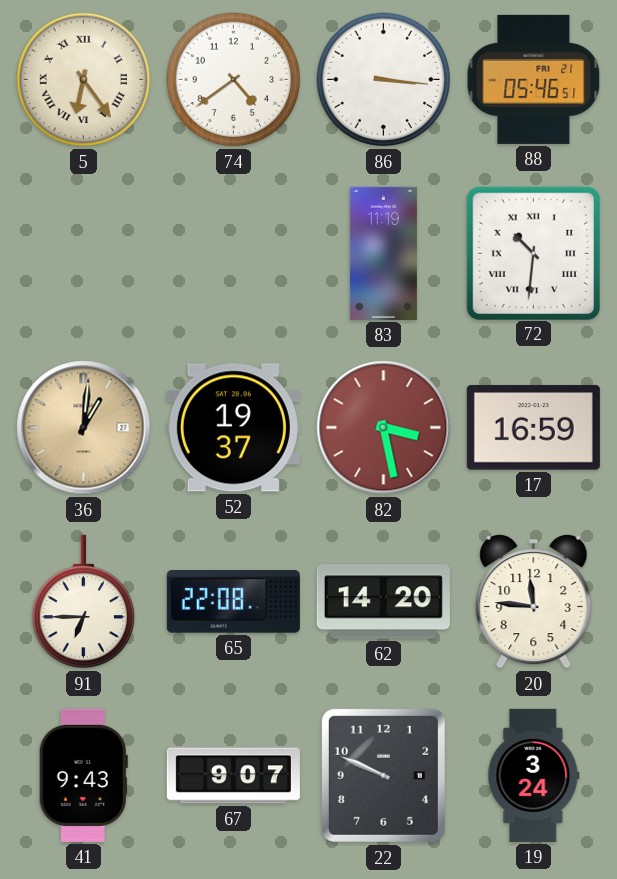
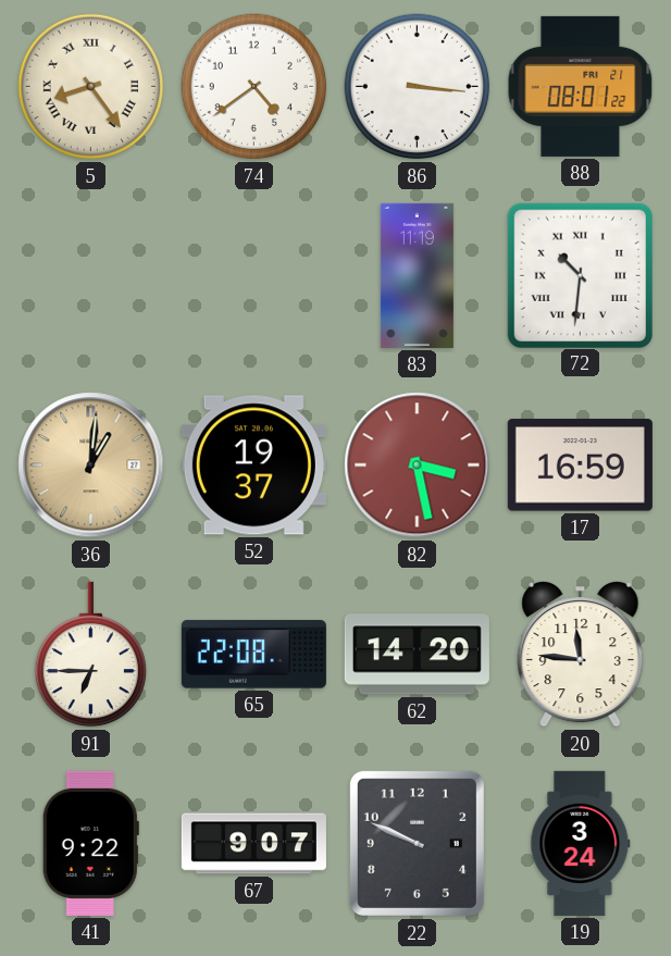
5: 6:24 -> 8:24 (91, 87)
88: 05:46 -> 08:01 (581, 86)
41: 9:43 -> 9:22 (90, 843)
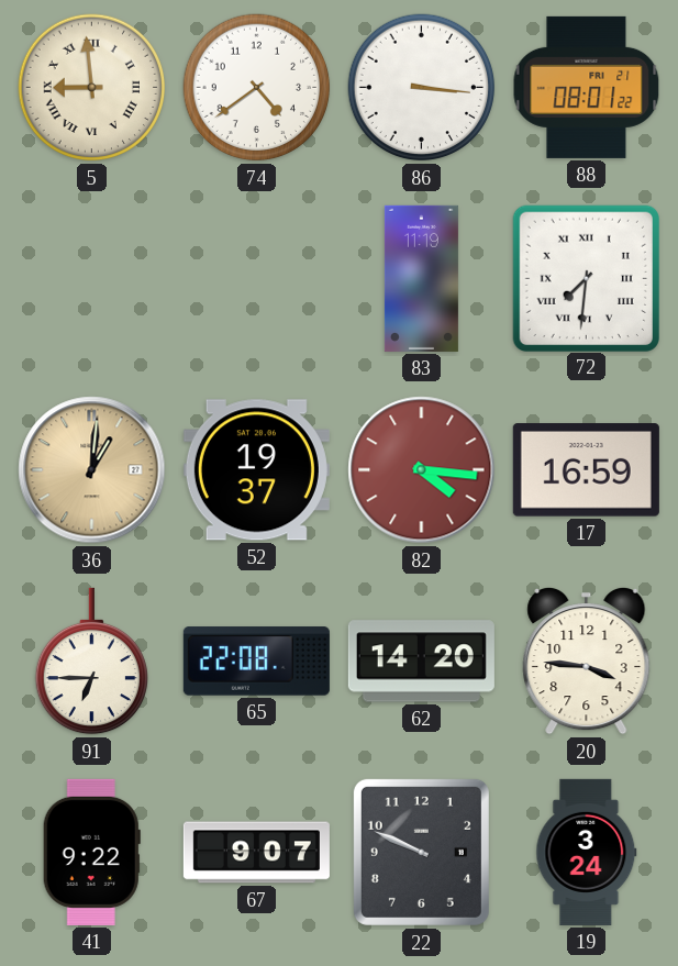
5: 8:24 -> 8:59 (92, 88)
72: 10:31 -> 7:31 (586, 278)
82: 3:28 -> 4:16 (422, 470)
20: 11:46 -> 3:46 (587, 660)
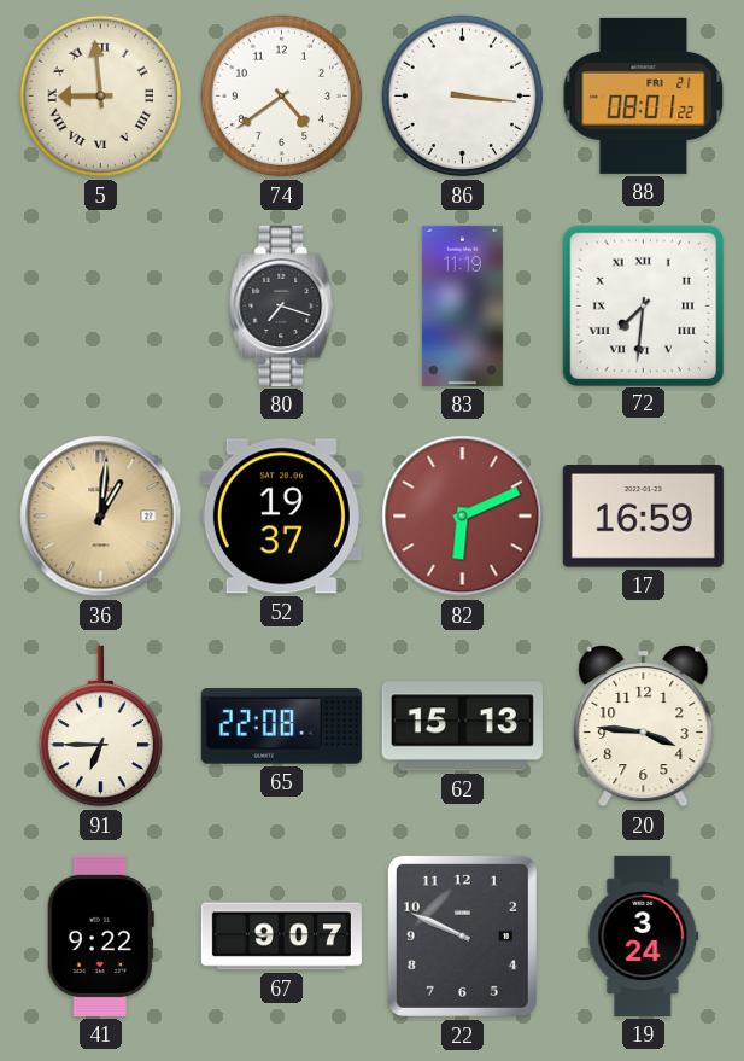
80: none -> 7:18 (282, 305)
82: 4:16 -> 6:11 (463, 517)
62: 14:20 -> 15:13 (462, 727)
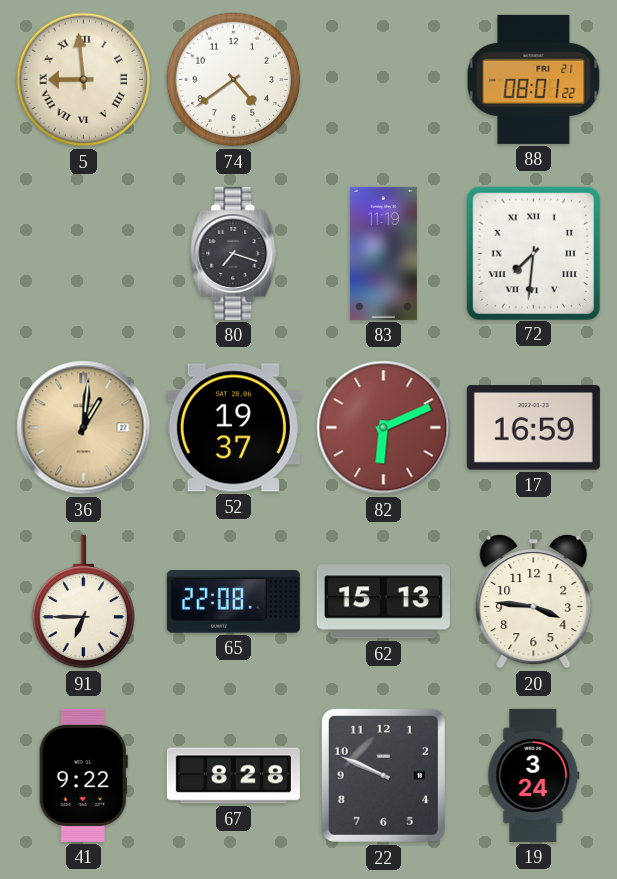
86: 3:16 -> none (463, 97)
67: 9:07 -> 8:28 (233, 776)
